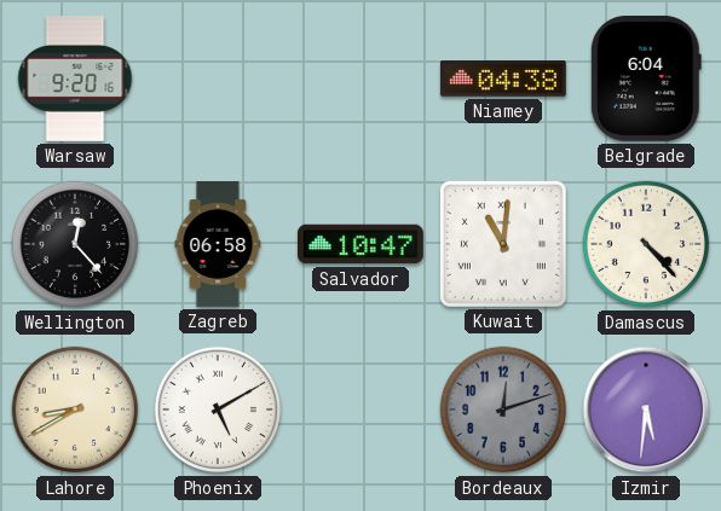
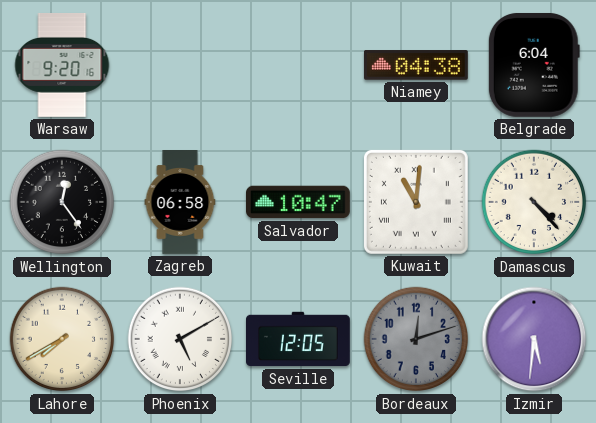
Wellington: 12:23 -> 12:24 (62, 202)
Lahore: 8:40 -> 7:40 (62, 339)
Seville: none -> 12:05 (299, 339)
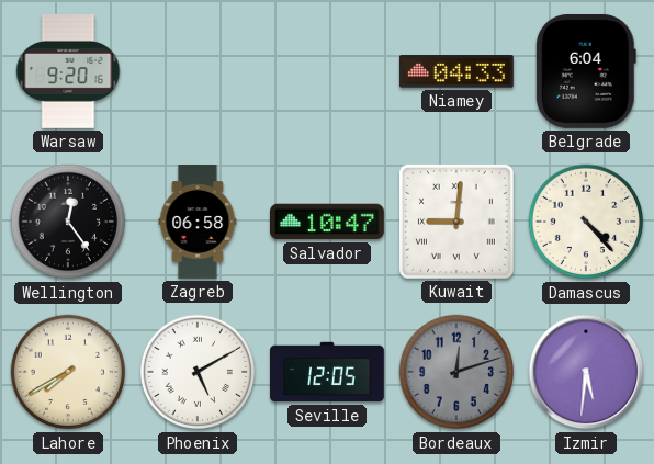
Niamey: 04:38 -> 04:33 (456, 71)
Kuwait: 11:01 -> 9:01 (456, 222)
